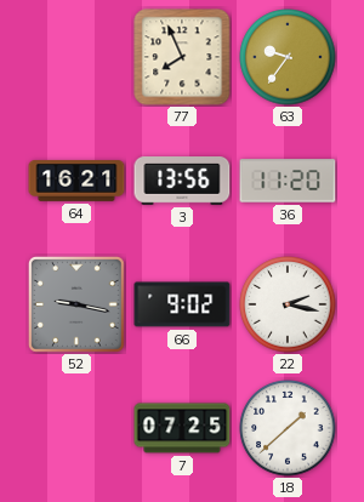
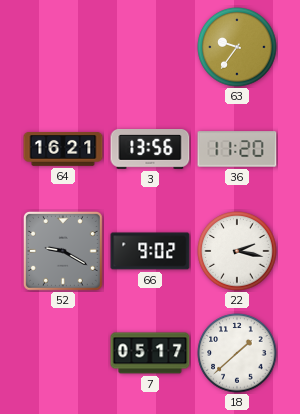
77: 7:56 -> none (182, 57)
52: 9:17 -> 9:20 (63, 251)
7: 07:25 -> 05:17 (150, 353)
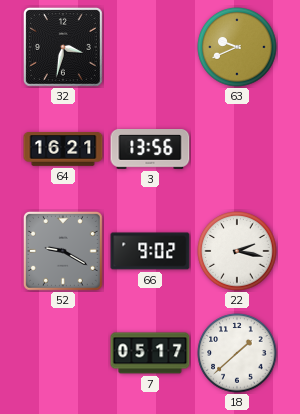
32: none -> 3:32 (63, 47)
63: 9:36 -> 9:41 (237, 47)
36: 11:20 -> none (237, 149)
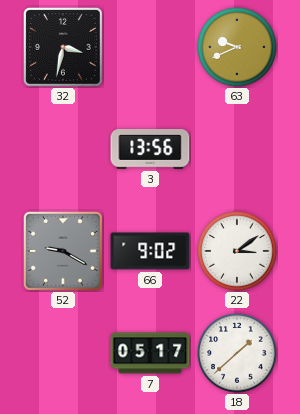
64: 16:21 -> none (63, 149)
22: 2:17 -> 3:09 (237, 251)
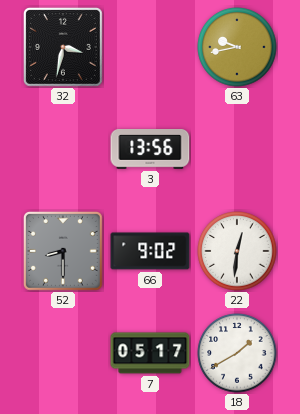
63: 9:41 -> 9:43 (237, 47)
52: 9:20 -> 8:30 (63, 251)
22: 3:09 -> 12:31 (237, 251)
18: 1:38 -> 1:40 (237, 353)
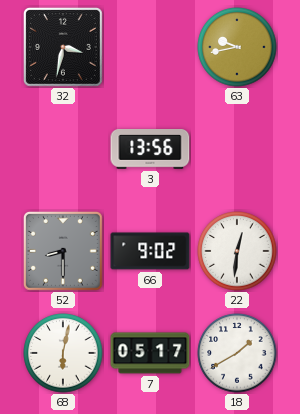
68: none -> 6:02 (63, 353)
